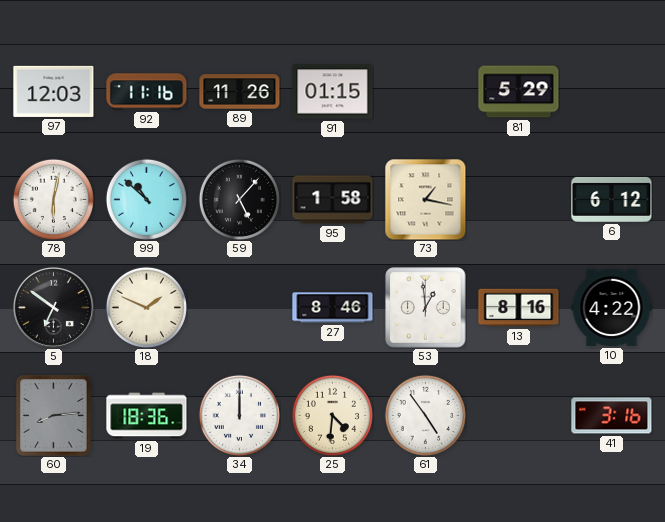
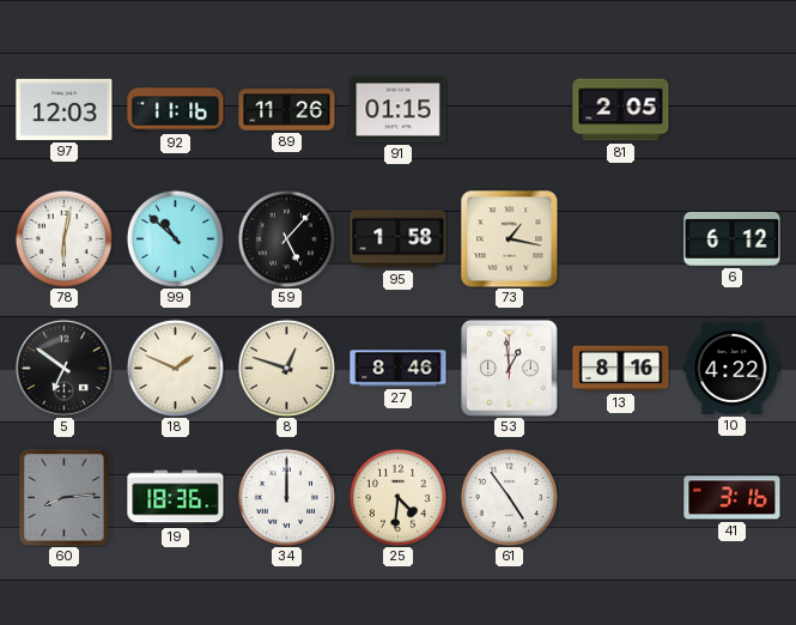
81: 5:29 -> 2:05 (621, 110)
8: none -> 12:48 (286, 368)
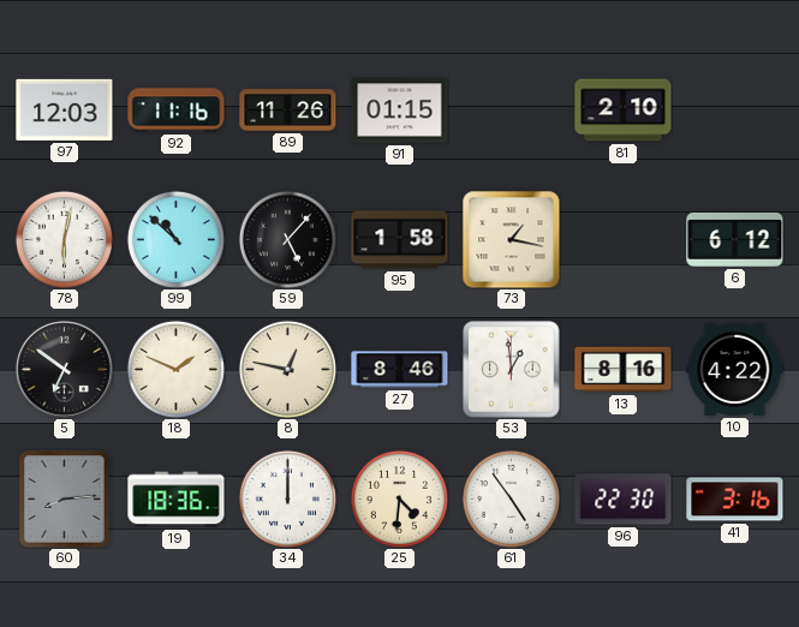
81: 2:05 -> 2:10 (624, 111)
8: 12:48 -> 12:47 (287, 369)
96: none -> 22:30 (624, 500)
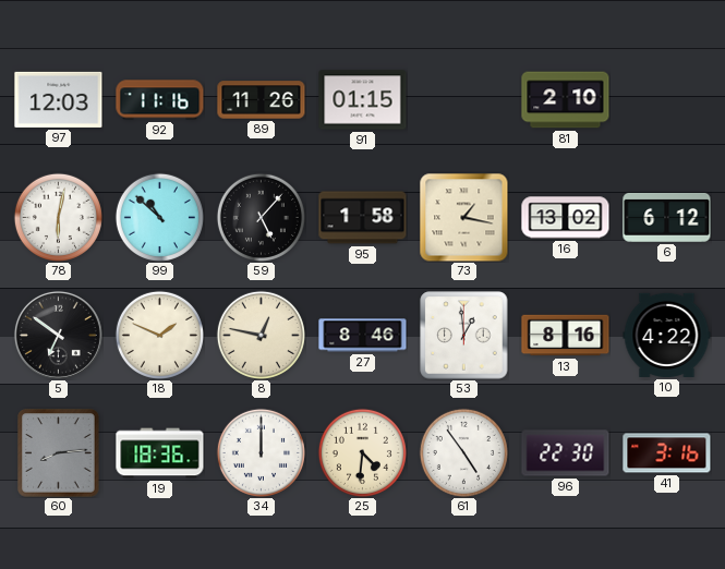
16: none -> 13:02 (566, 218)
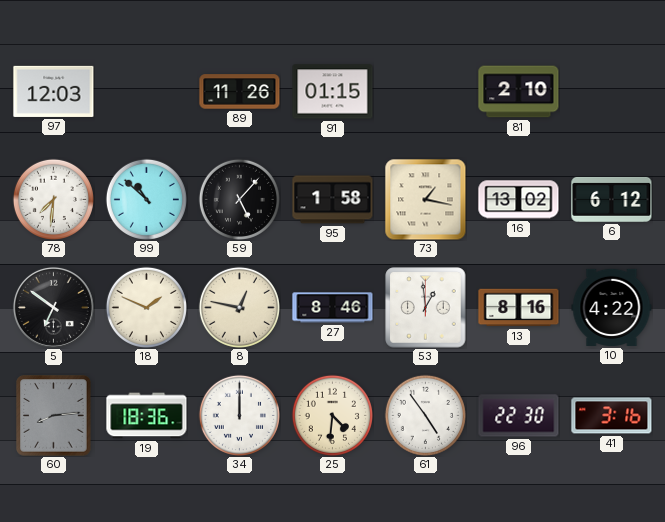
92: 11:16 -> none (160, 100)
78: 6:02 -> 7:31 (53, 199)
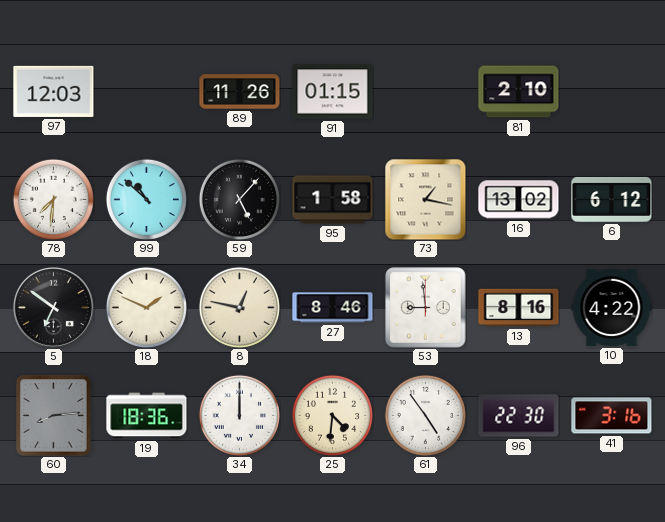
53: 12:59 -> 8:59 (426, 308)
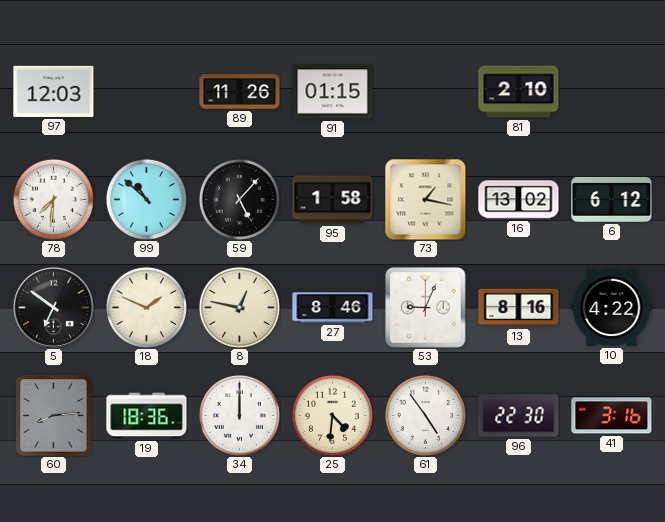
53: 8:59 -> 9:04 (426, 308)
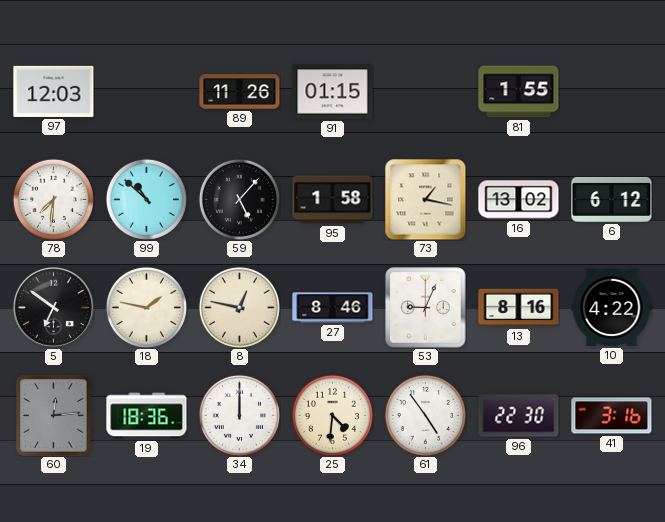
81: 2:10 -> 1:55 (519, 92)
18: 1:49 -> 1:47 (146, 307)
60: 8:14 -> 12:14 (54, 416)
